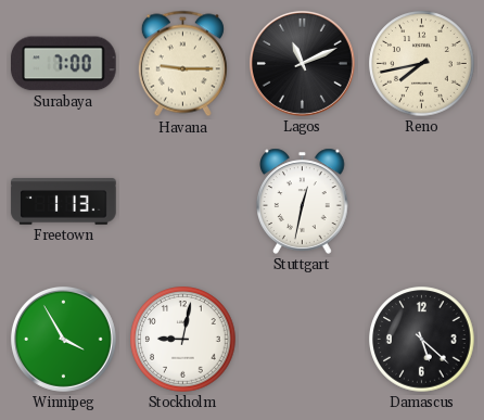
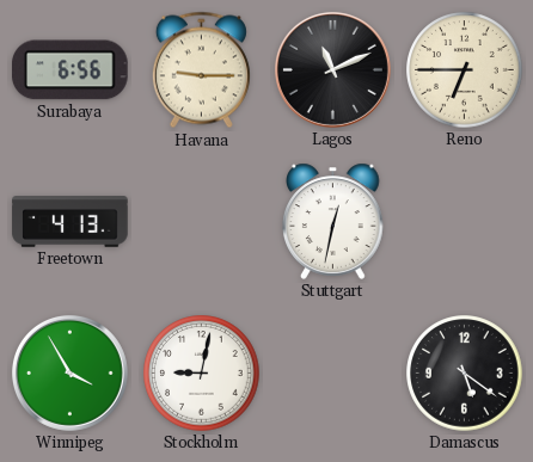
Surabaya: 7:00 -> 6:56 (71, 70)
Reno: 7:43 -> 6:45 (465, 70)
Freetown: 1:13 -> 4:13 (71, 222)
Damascus: 5:22 -> 5:21 (465, 374)
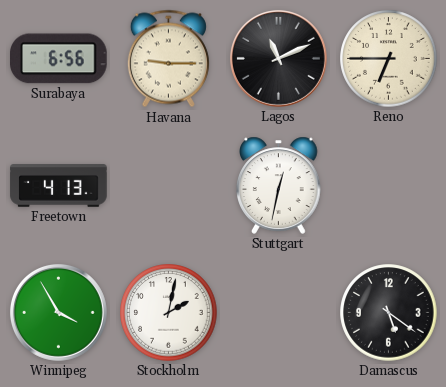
Stockholm: 9:02 -> 2:02 (169, 313)
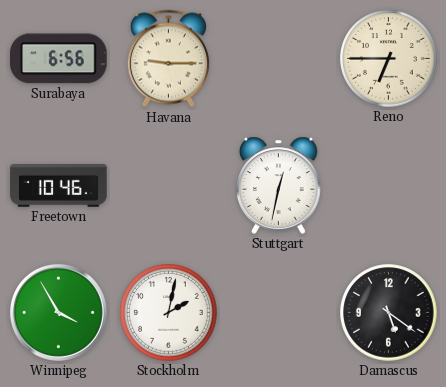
Lagos: 11:11 -> none (278, 58)
Freetown: 4:13 -> 10:46 (59, 186)
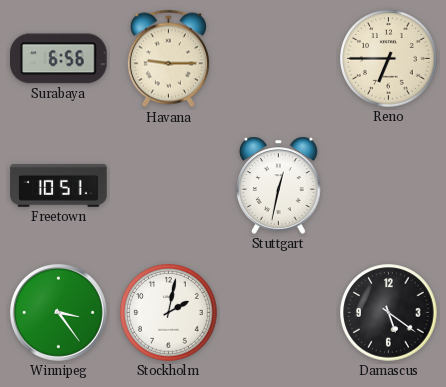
Freetown: 10:46 -> 10:51 (59, 186)
Winnipeg: 3:55 -> 3:24 (58, 312)
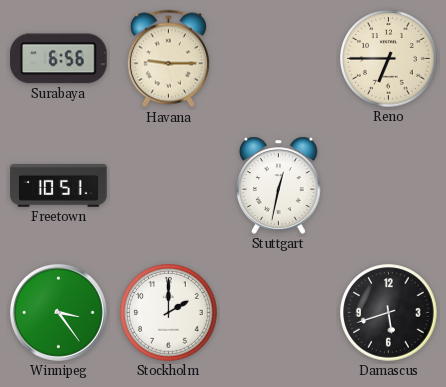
Stockholm: 2:02 -> 2:00 (169, 313)
Damascus: 5:21 -> 5:42 (389, 313)
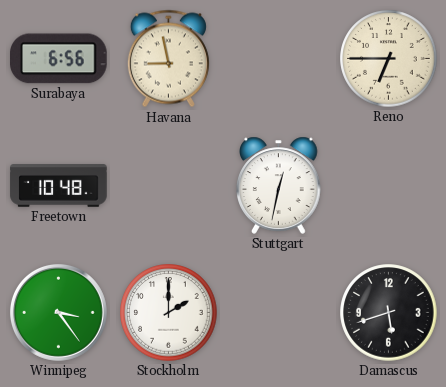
Havana: 9:15 -> 8:58 (168, 59)
Freetown: 10:51 -> 10:48 (59, 186)
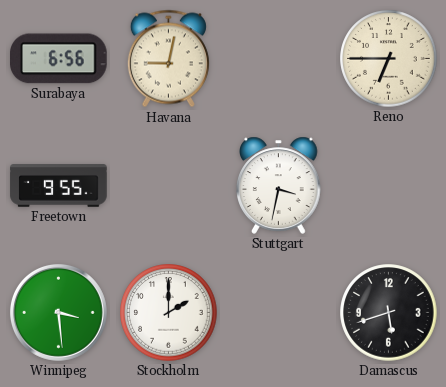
Havana: 8:58 -> 9:02 (168, 59)
Freetown: 10:48 -> 9:55 (59, 186)
Stuttgart: 12:32 -> 3:32 (279, 185)
Winnipeg: 3:24 -> 3:29 (58, 312)
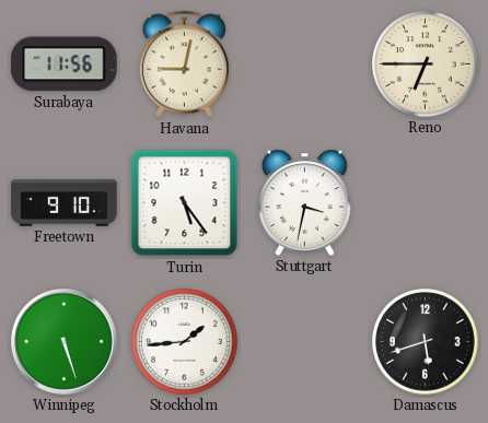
Surabaya: 6:56 -> 11:56 (65, 64)
Freetown: 9:55 -> 9:10 (65, 203)
Turin: none -> 5:24 (185, 203)
Winnipeg: 3:29 -> 5:27 (63, 341)
Stockholm: 2:00 -> 1:44 (185, 342)
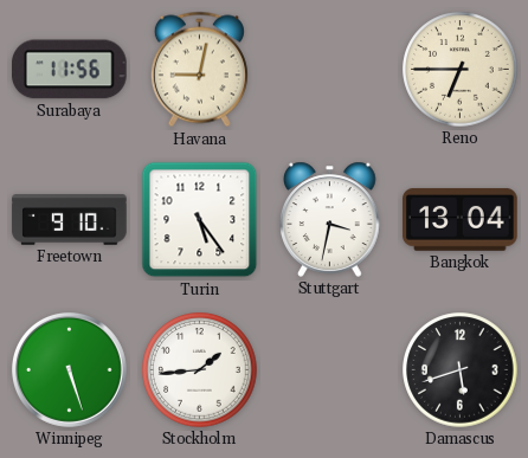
Bangkok: none -> 13:04 (461, 220)
